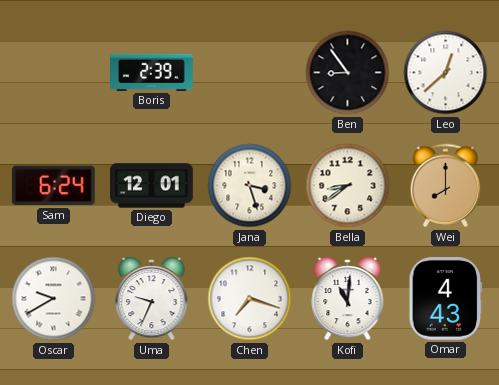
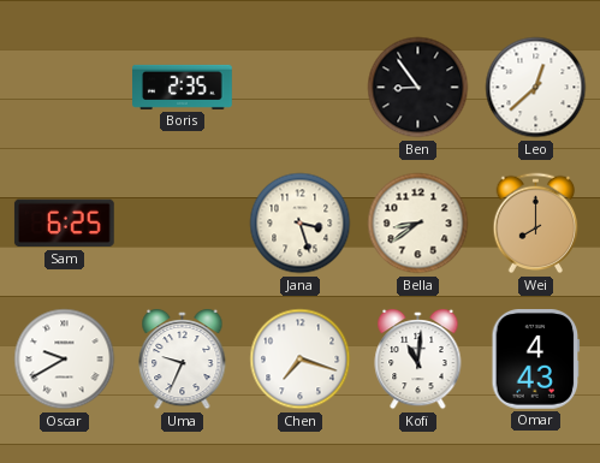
Boris: 2:39 -> 2:35 (183, 87)
Sam: 6:24 -> 6:25 (64, 224)
Diego: 12:01 -> none (152, 186)
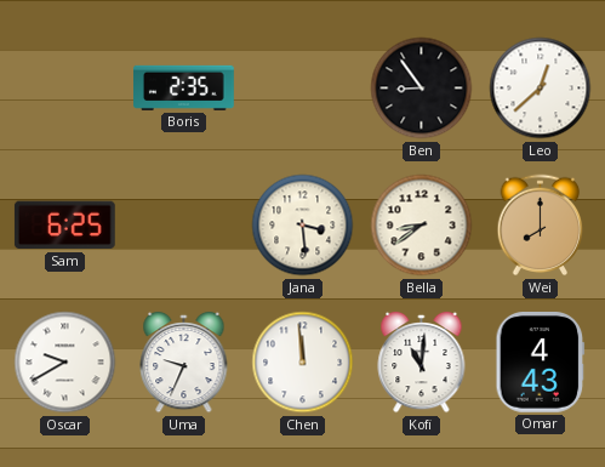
Jana: 3:27 -> 3:29 (303, 226)
Chen: 7:18 -> 11:59 (303, 363)
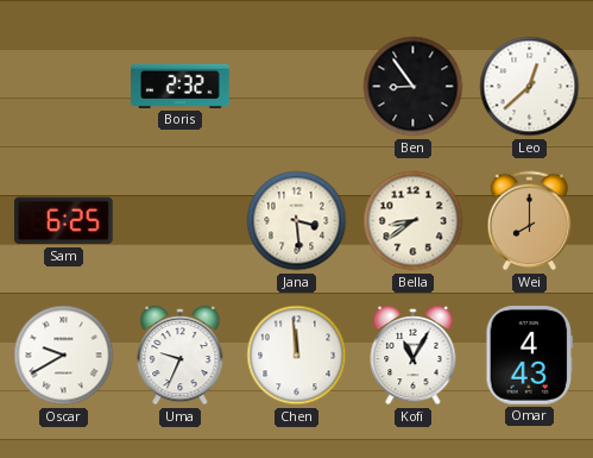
Boris: 2:35 -> 2:32 (181, 86)
Kofi: 11:01 -> 11:05 (414, 356)
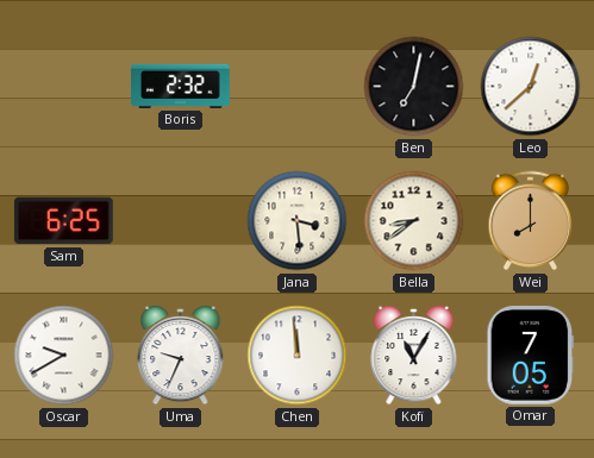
Ben: 8:54 -> 7:02 (414, 87)
Omar: 4:43 -> 7:05 (531, 356)
